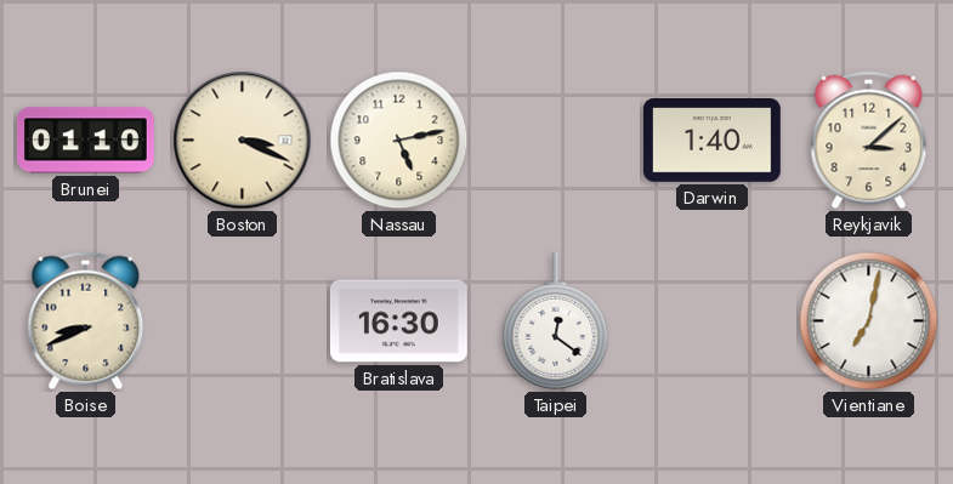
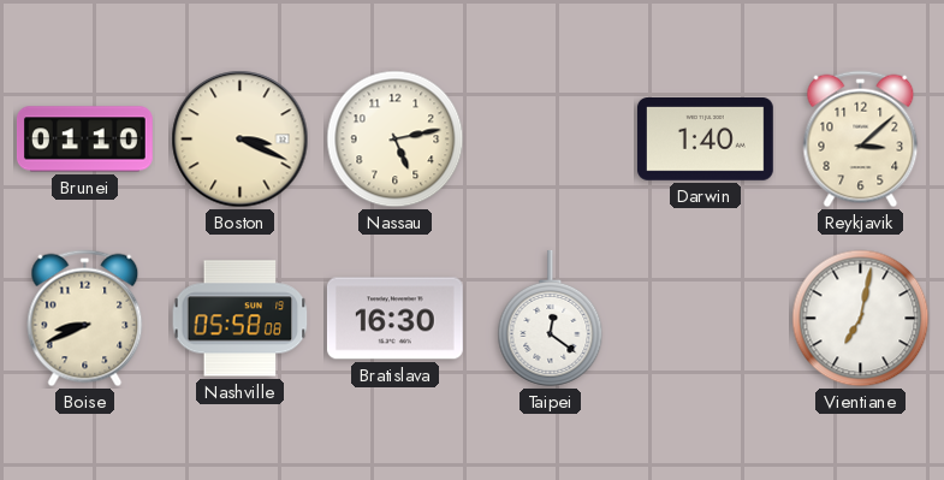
Nashville: none -> 05:58 (241, 319)
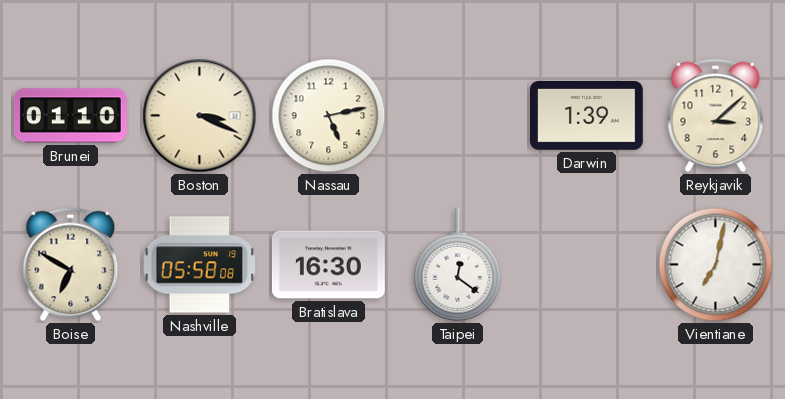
Darwin: 1:40 -> 1:39 (586, 116)
Boise: 8:41 -> 6:50 (71, 265)
